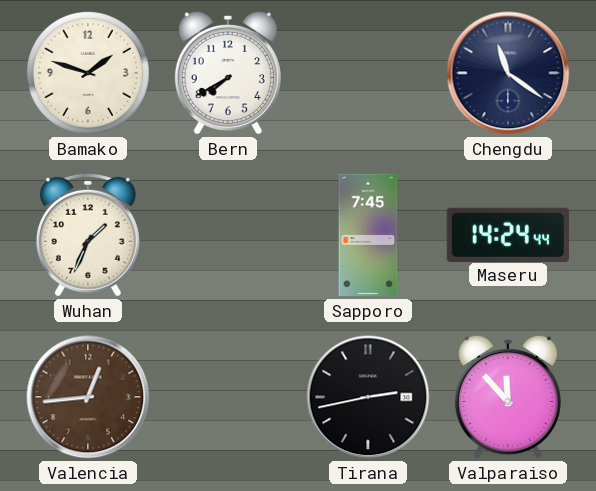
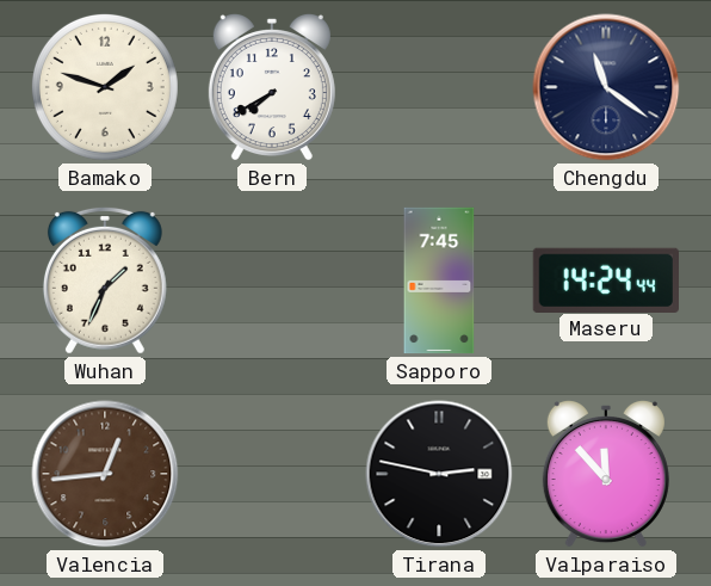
Tirana: 2:43 -> 2:47 (439, 474)
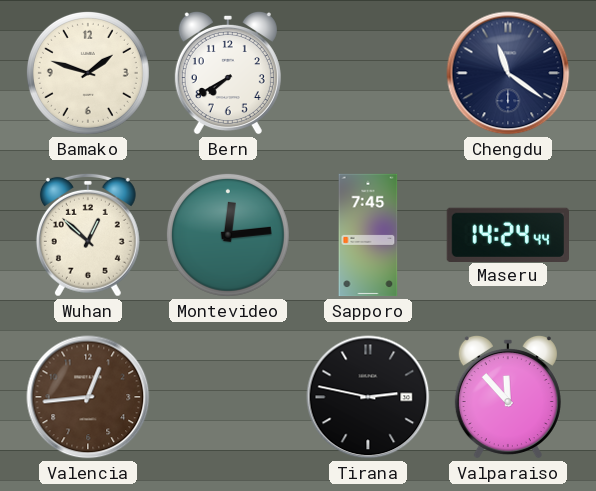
Wuhan: 1:34 -> 12:52 (88, 235)
Montevideo: none -> 12:14 (228, 235)
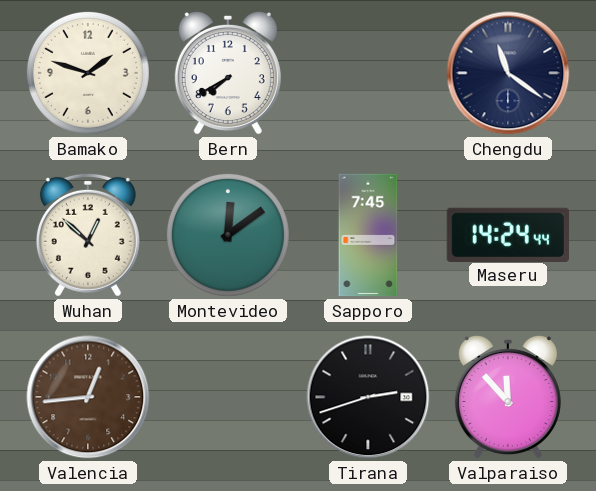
Montevideo: 12:14 -> 12:09 (228, 235)
Tirana: 2:47 -> 2:42 (368, 397)
